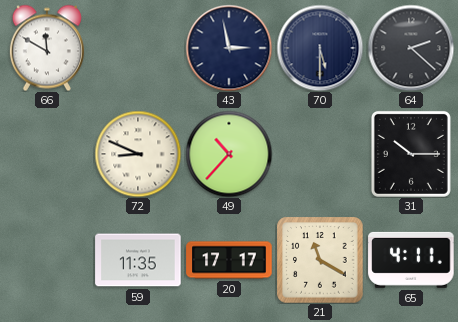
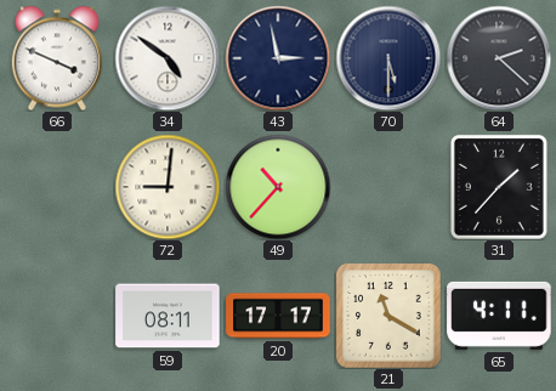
66: 11:50 -> 3:49 (57, 58)
34: none -> 4:51 (168, 58)
72: 8:49 -> 9:01 (168, 187)
31: 10:15 -> 1:37 (499, 187)
59: 11:35 -> 08:11 (168, 316)
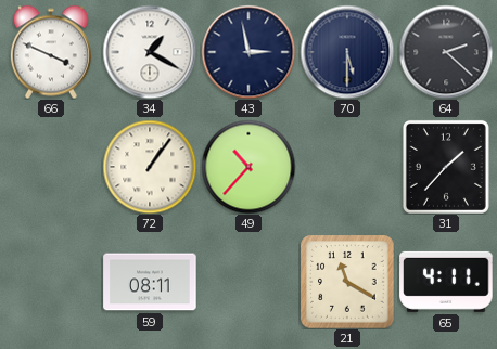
34: 4:51 -> 1:20 (150, 52)
72: 9:01 -> 1:06 (150, 167)
20: 17:17 -> none (278, 316)
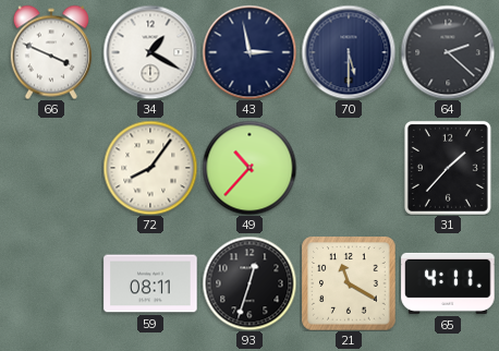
72: 1:06 -> 8:06 (150, 168)
93: none -> 12:33 (249, 283)
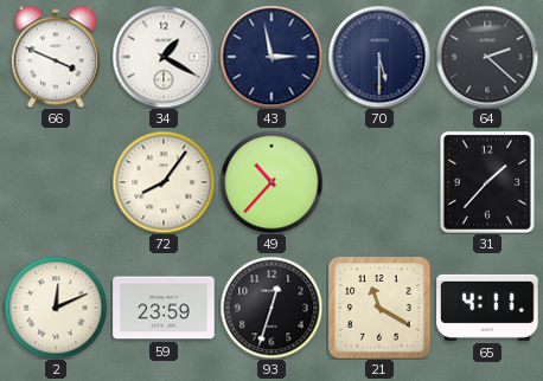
2: none -> 12:11 (56, 308)
59: 08:11 -> 23:59 (164, 308)
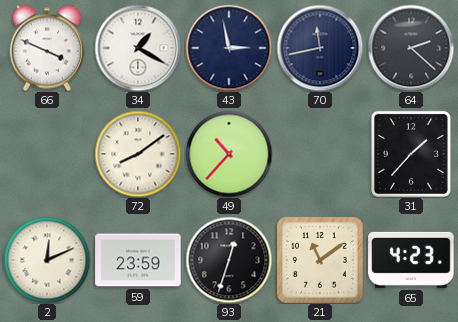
70: 5:30 -> 11:43 (320, 48)
72: 8:06 -> 8:09 (138, 154)
21: 11:20 -> 11:09 (320, 260)
65: 4:11 -> 4:23 (411, 260)
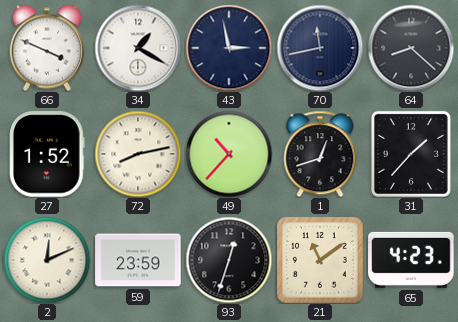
64: 2:22 -> 8:22 (411, 48)
27: none -> 1:52 (47, 154)
72: 8:09 -> 8:13 (138, 154)
1: none -> 12:42 (320, 154)
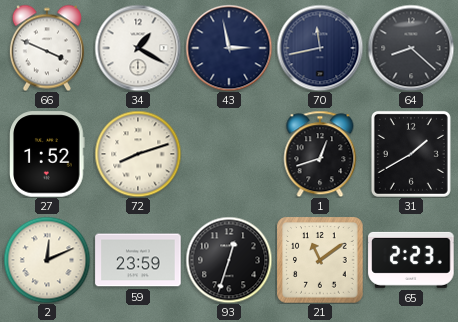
72: 8:13 -> 8:12 (138, 154)
49: 10:37 -> none (229, 154)
31: 1:37 -> 1:40 (411, 154)
65: 4:23 -> 2:23 (411, 260)
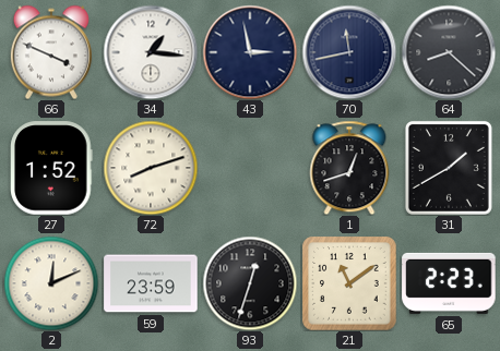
34: 1:20 -> 1:16 (151, 52)
